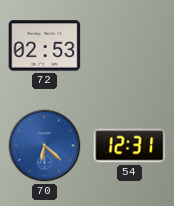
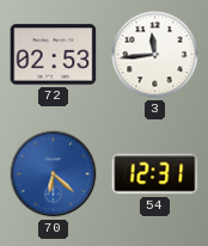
3: none -> 11:44 (155, 55)
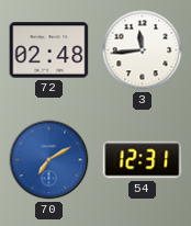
72: 02:53 -> 02:48 (49, 50)
70: 6:22 -> 7:10 (49, 160)
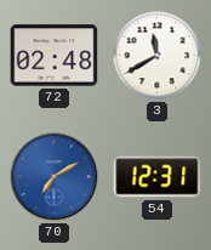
3: 11:44 -> 11:40 (158, 56)
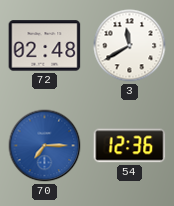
70: 7:10 -> 7:15 (45, 146)
54: 12:31 -> 12:36 (130, 146)
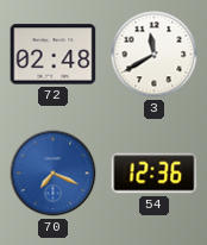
70: 7:15 -> 7:19 (54, 174)
